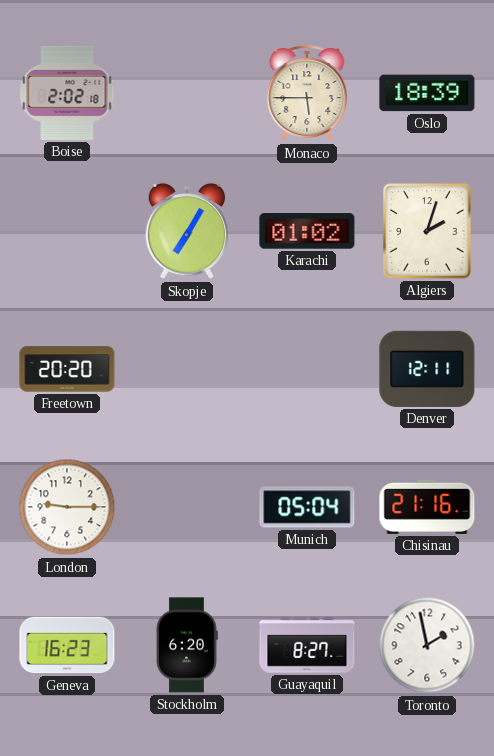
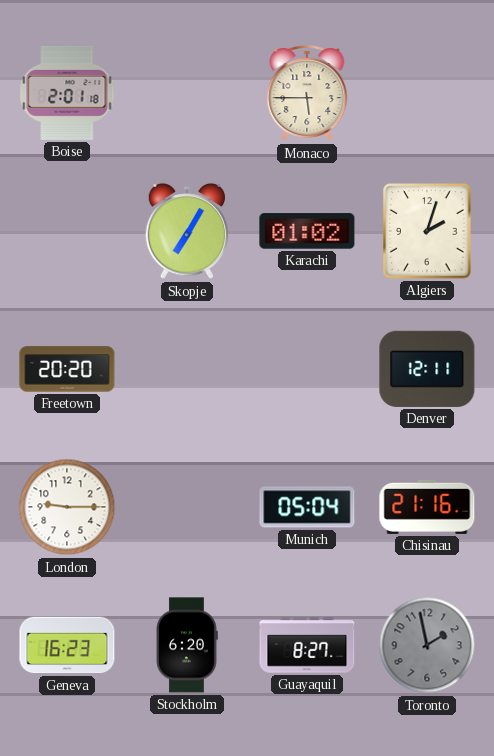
Boise: 2:02 -> 2:01 (67, 93)
Oslo: 18:39 -> none (427, 93)
Toronto dial: white -> grey (427, 645)
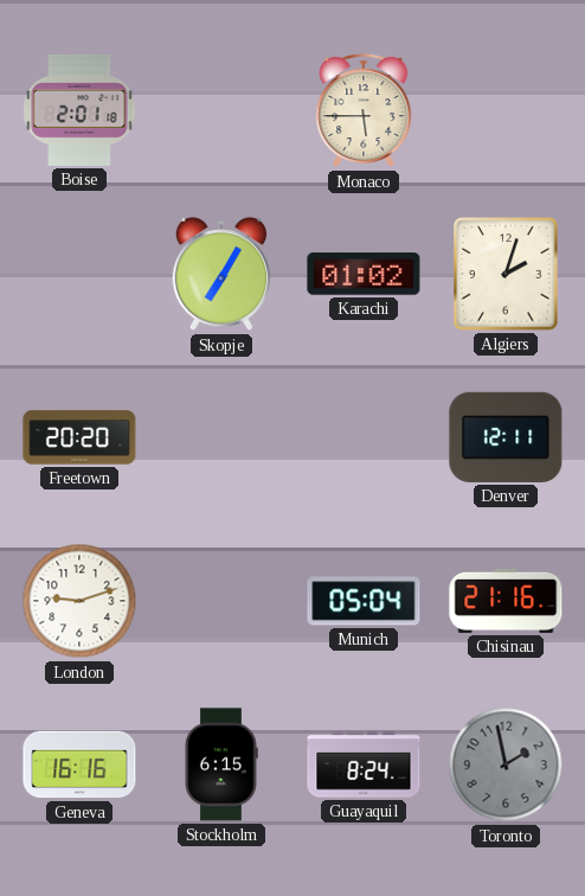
London: 9:15 -> 9:12 (79, 601)
Geneva: 16:23 -> 16:16 (79, 764)
Stockholm: 6:20 -> 6:15 (221, 764)
Guayaquil: 8:27 -> 8:24 (364, 764)
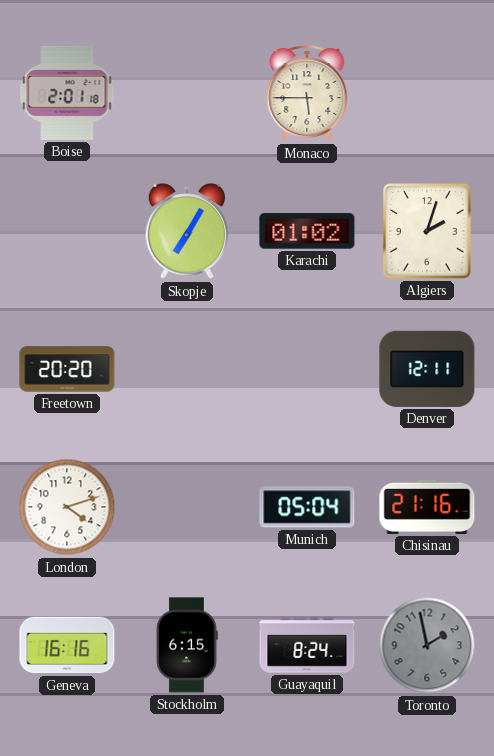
London: 9:12 -> 4:12 (67, 507)
